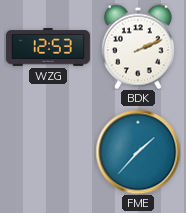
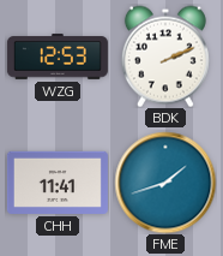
CHH: none -> 11:41 (58, 183)
FME: 1:37 -> 1:42 (165, 183)
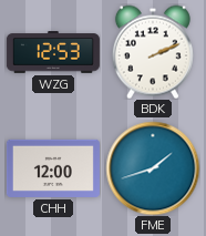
CHH: 11:41 -> 12:00 (53, 168)
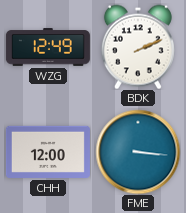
WZG: 12:53 -> 12:49 (48, 47)
FME: 1:42 -> 3:16 (138, 152)
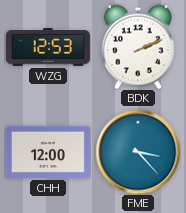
WZG: 12:49 -> 12:53 (48, 47)
FME: 3:16 -> 3:23 (138, 152)
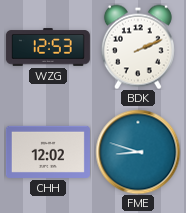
CHH: 12:00 -> 12:02 (48, 152)
FME: 3:23 -> 8:48 (138, 152)
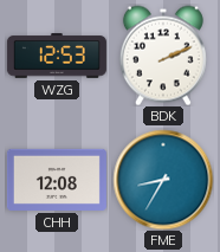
CHH: 12:02 -> 12:08 (57, 180)
FME: 8:48 -> 8:35 (163, 180)
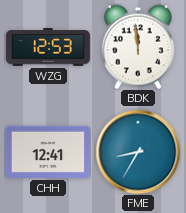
BDK: 2:11 -> 11:59 (138, 47)
CHH: 12:08 -> 12:41 (48, 152)
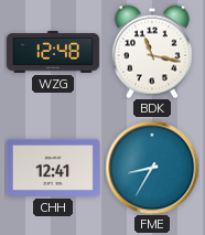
WZG: 12:53 -> 12:48 (53, 52)
BDK: 11:59 -> 11:17 (152, 52)
